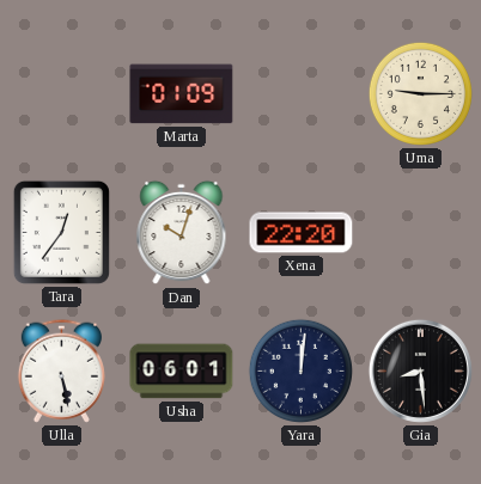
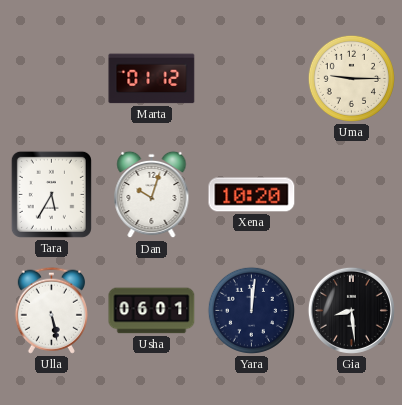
Marta: 01:09 -> 01:12 (152, 79)
Tara: 12:36 -> 5:35 (51, 194)
Xena: 22:20 -> 10:20 (252, 195)
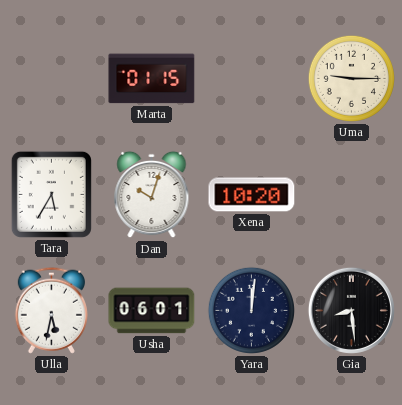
Marta: 01:12 -> 01:15 (152, 79)
Ulla: 5:28 -> 5:32 (51, 310)
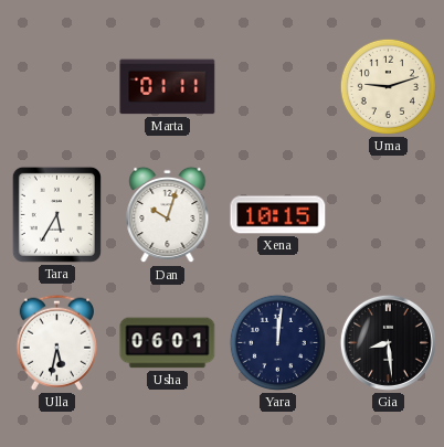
Marta: 01:15 -> 01:11 (168, 87)
Uma: 9:15 -> 9:12 (388, 86)
Xena: 10:20 -> 10:15 (278, 215)
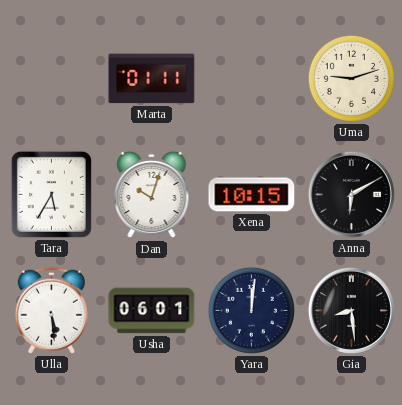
Anna: none -> 6:10 (351, 194)
Ulla: 5:32 -> 5:29 (51, 310)
